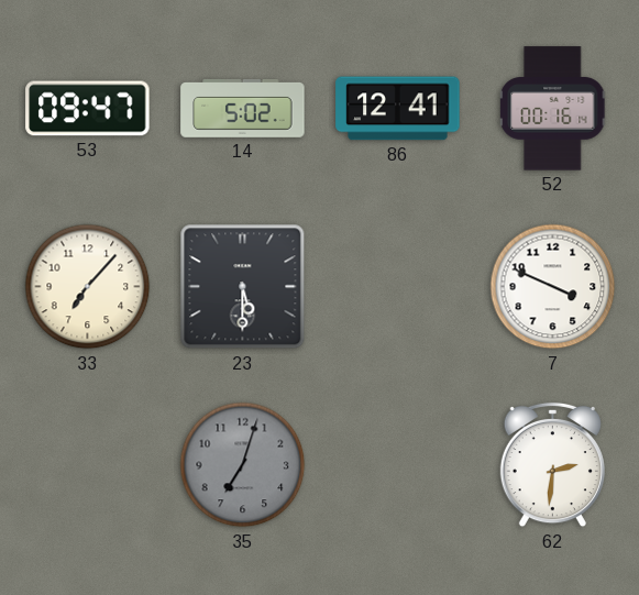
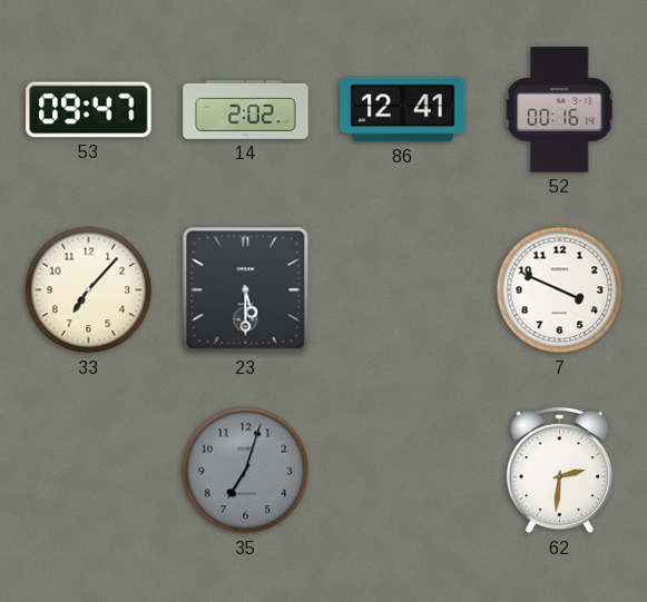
14: 5:02 -> 2:02 (246, 109)
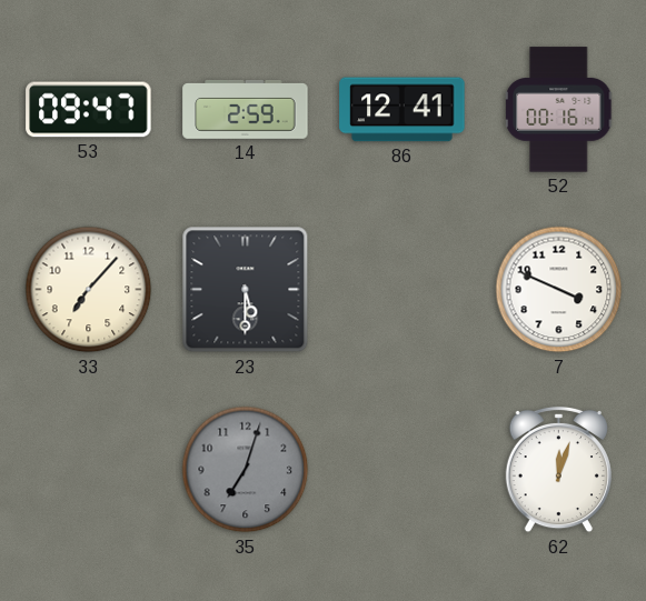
14: 2:02 -> 2:59 (246, 109)
62: 2:31 -> 12:03 (558, 470)
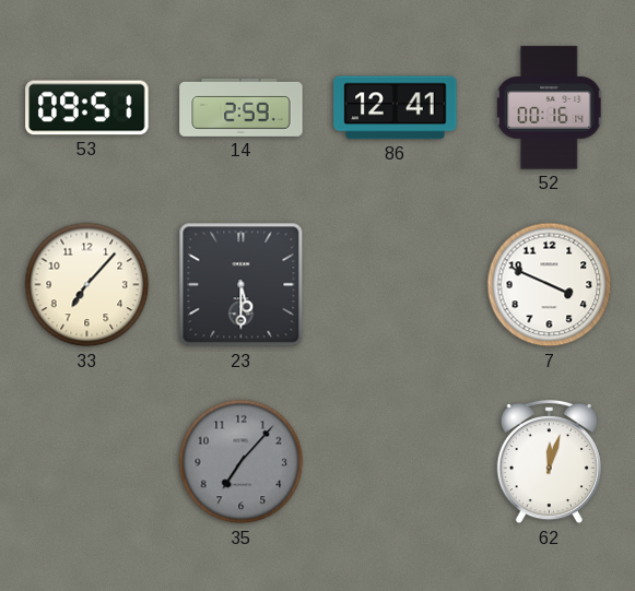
53: 09:47 -> 09:51 (87, 108)
35: 7:03 -> 7:07 (242, 462)
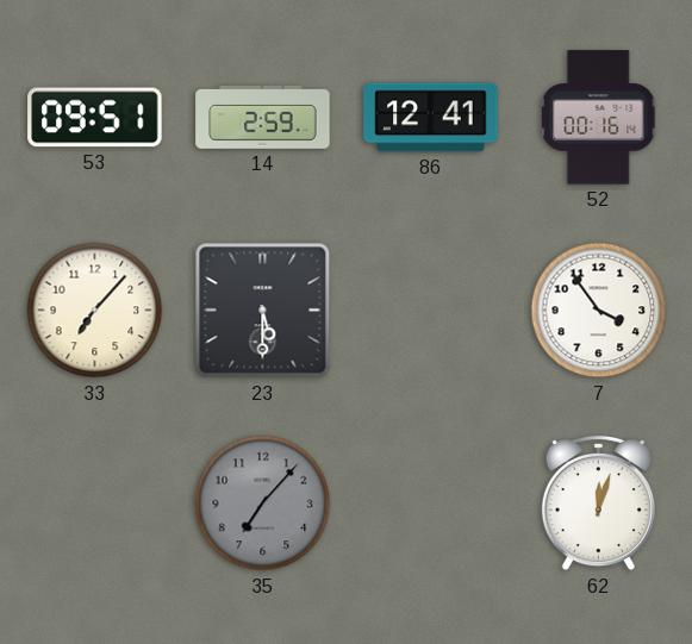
7: 3:49 -> 3:54 (599, 311)
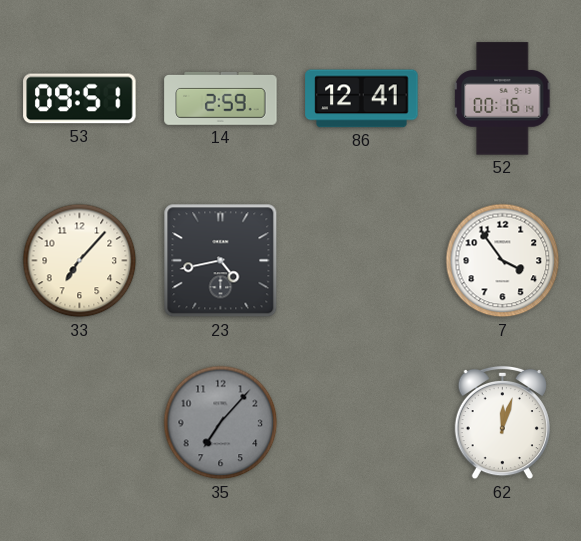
23: 5:30 -> 4:43 (221, 261)
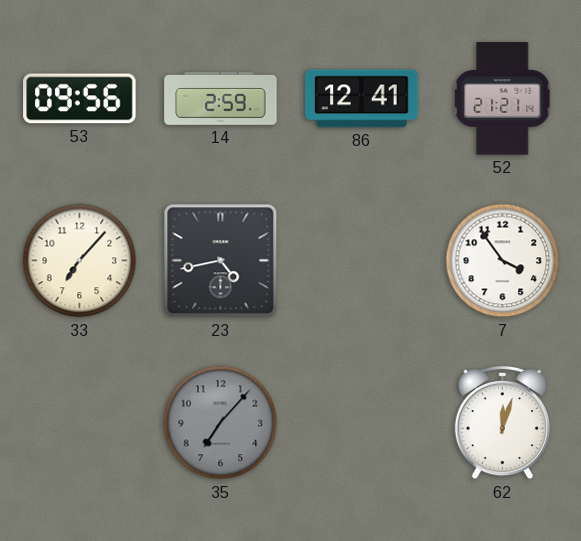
53: 09:51 -> 09:56 (80, 99)
52: 00:16 -> 21:21 (503, 99)
